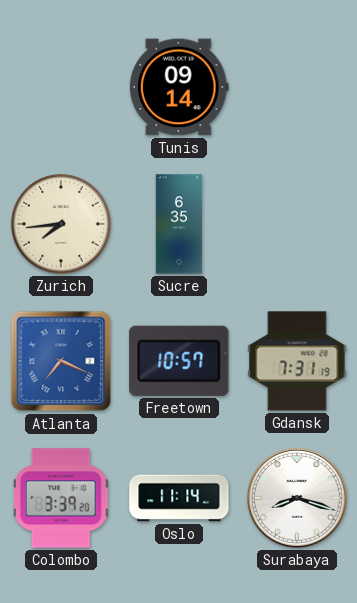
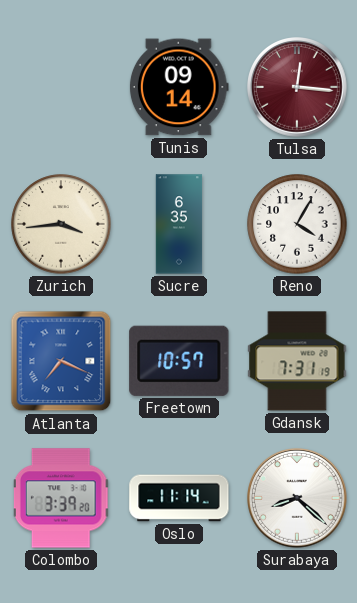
Tulsa: none -> 12:16 (298, 88)
Zurich: 7:44 -> 3:44 (61, 224)
Reno: none -> 4:05 (297, 224)
Surabaya: 8:18 -> 8:22 (298, 499)
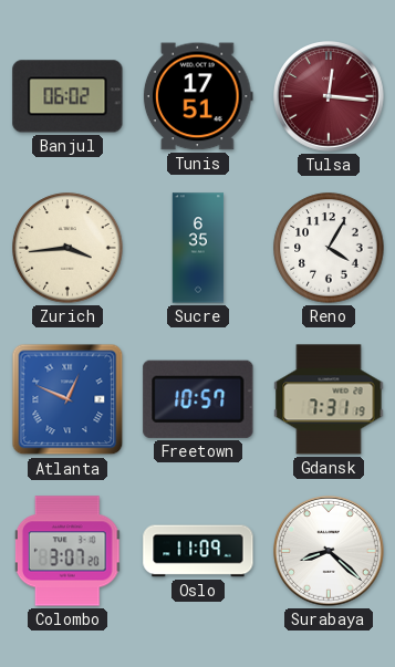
Banjul: none -> 06:02 (67, 96)
Tunis: 09:14 -> 17:51 (198, 96)
Atlanta: 7:19 -> 12:49 (67, 399)
Colombo: 3:39 -> 3:07 (67, 551)
Oslo: 11:14 -> 11:09 (198, 551)
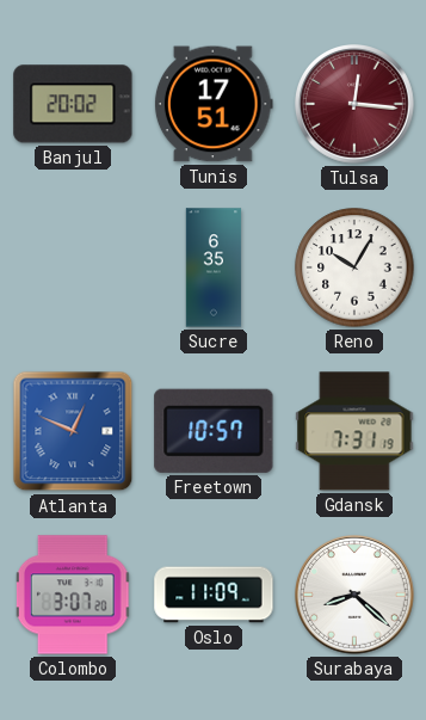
Banjul: 06:02 -> 20:02 (73, 104)
Zurich: 3:44 -> none (67, 248)
Reno: 4:05 -> 10:05 (354, 267)
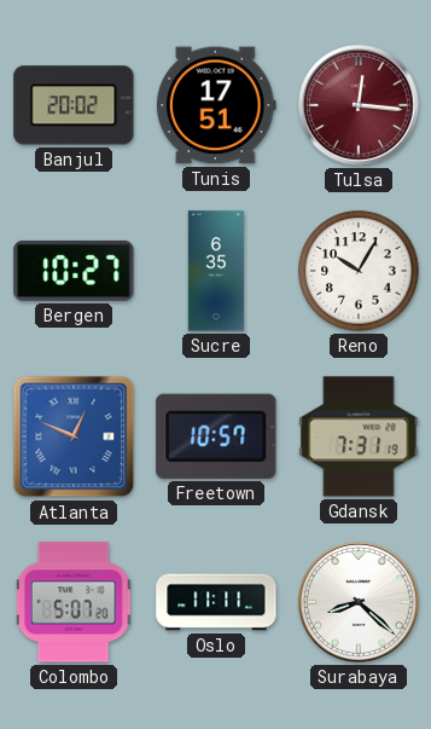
Bergen: none -> 10:27 (74, 271)
Colombo: 3:07 -> 5:07 (74, 602)
Oslo: 11:09 -> 11:11 (216, 602)
